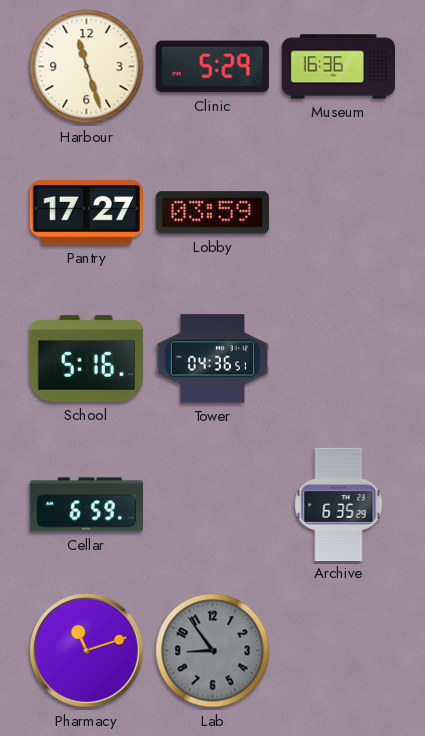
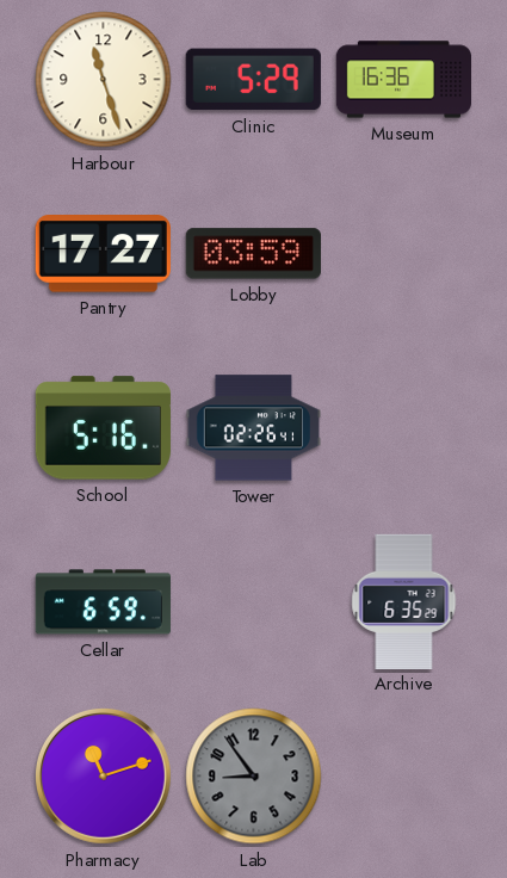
Tower: 04:36 -> 02:26 (253, 428)
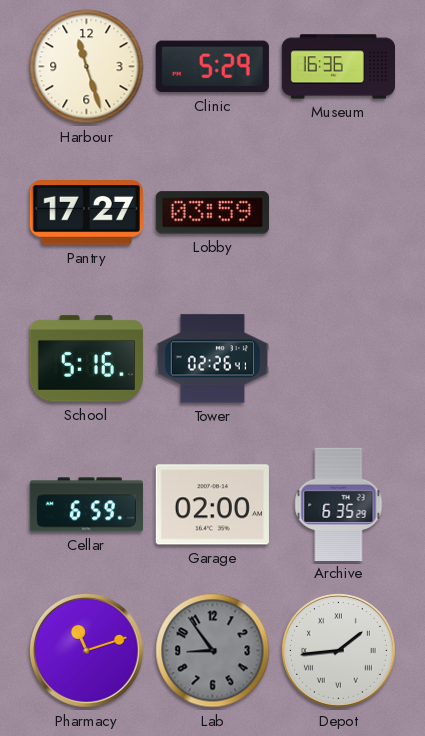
Garage: none -> 02:00 (212, 505)
Depot: none -> 1:44 (338, 650)
